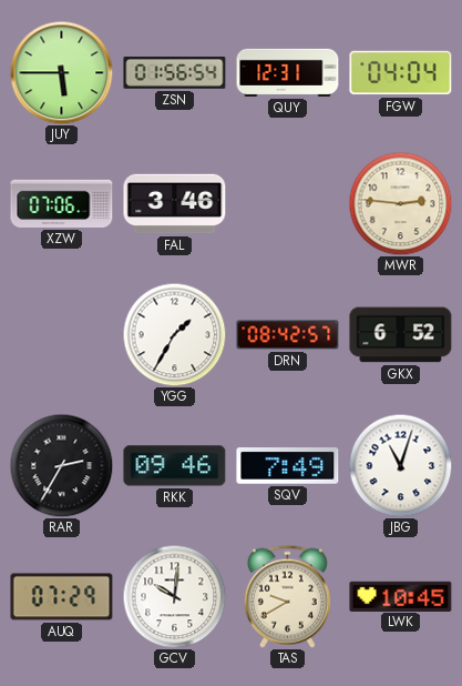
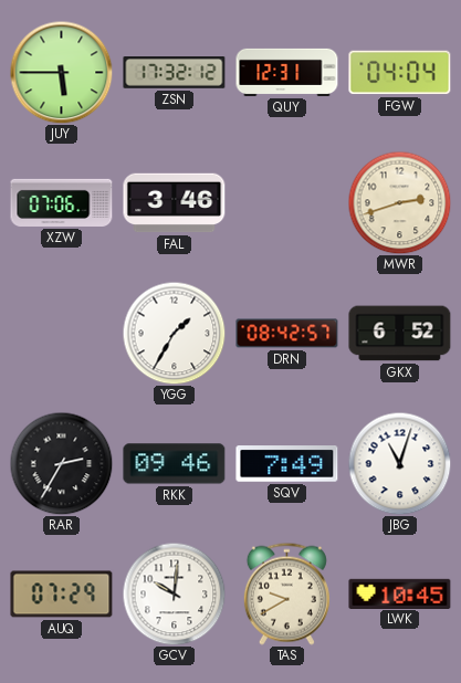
ZSN: 01:56 -> 17:32 (175, 73)
MWR: 2:46 -> 2:42 (399, 202)
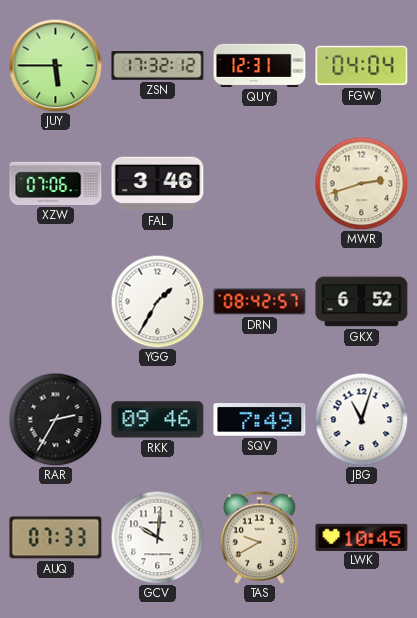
AUQ: 07:29 -> 07:33 (56, 538)
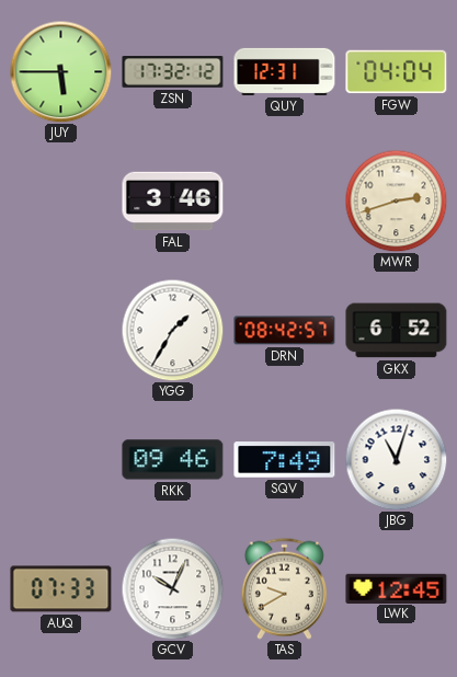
XZW: 07:06 -> none (56, 183)
RAR: 2:35 -> none (55, 419)
GCV: 10:01 -> 10:04 (172, 588)
LWK: 10:45 -> 12:45 (397, 588)
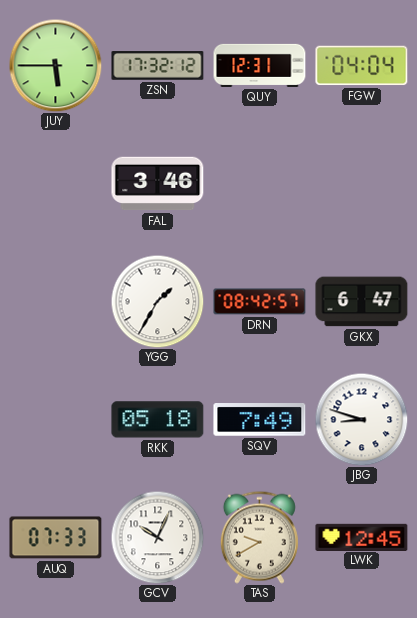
MWR: 2:42 -> none (396, 200)
GKX: 6:52 -> 6:47 (362, 302)
RKK: 09:46 -> 05:18 (158, 420)
JBG: 11:03 -> 8:48 (361, 419)
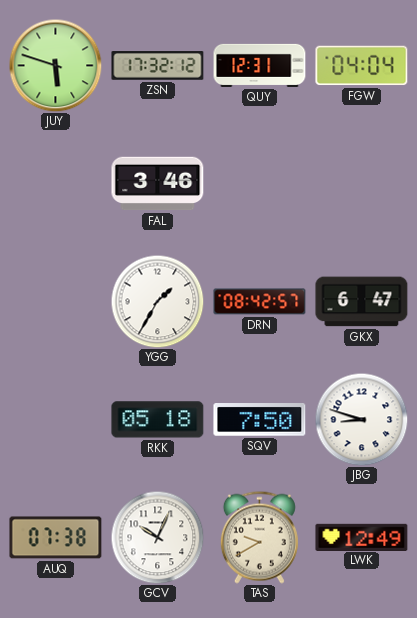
JUY: 5:45 -> 5:48 (55, 65)
SQV: 7:49 -> 7:50 (260, 420)
AUQ: 07:33 -> 07:38 (56, 538)
LWK: 12:45 -> 12:49 (362, 537)
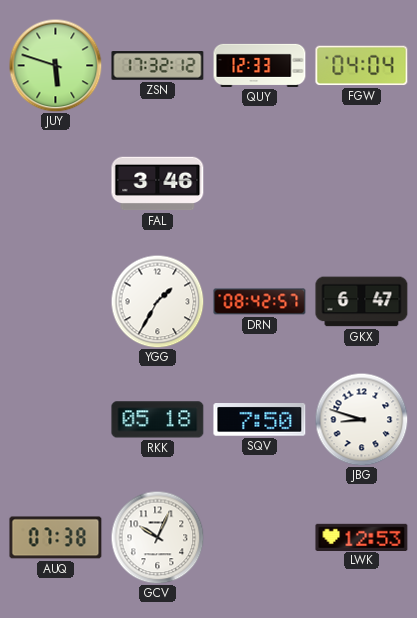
QUY: 12:31 -> 12:33 (260, 65)
TAS: 9:40 -> none (259, 537)
LWK: 12:49 -> 12:53 (362, 537)
